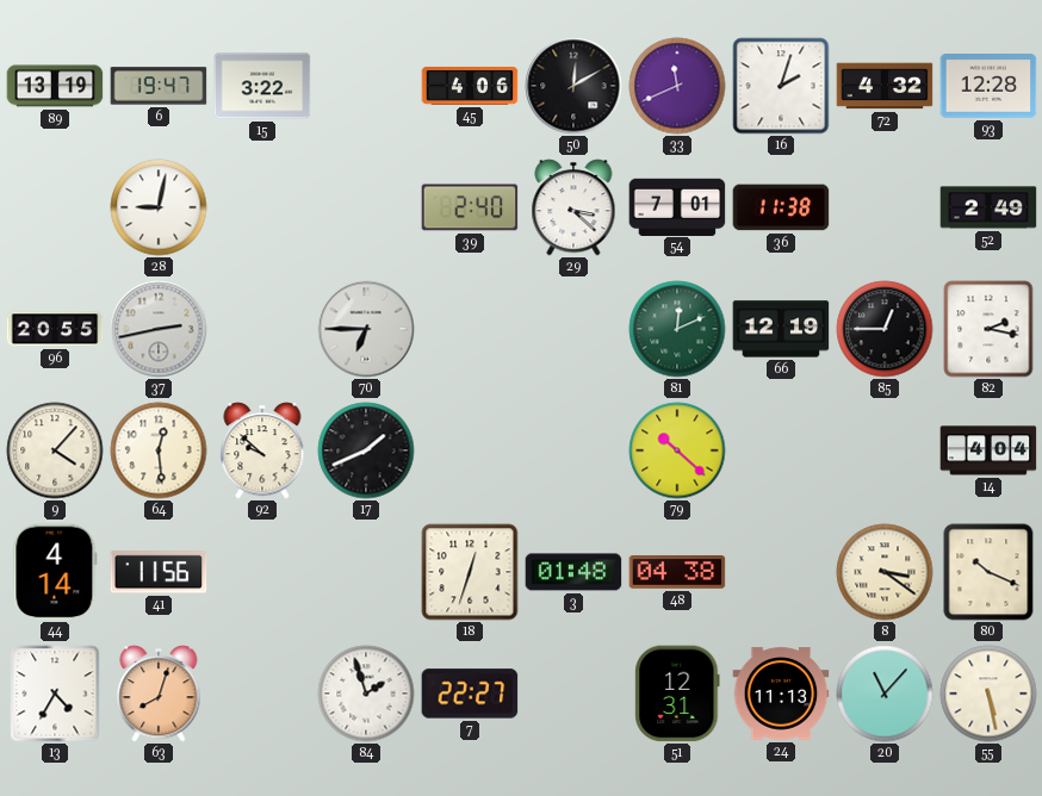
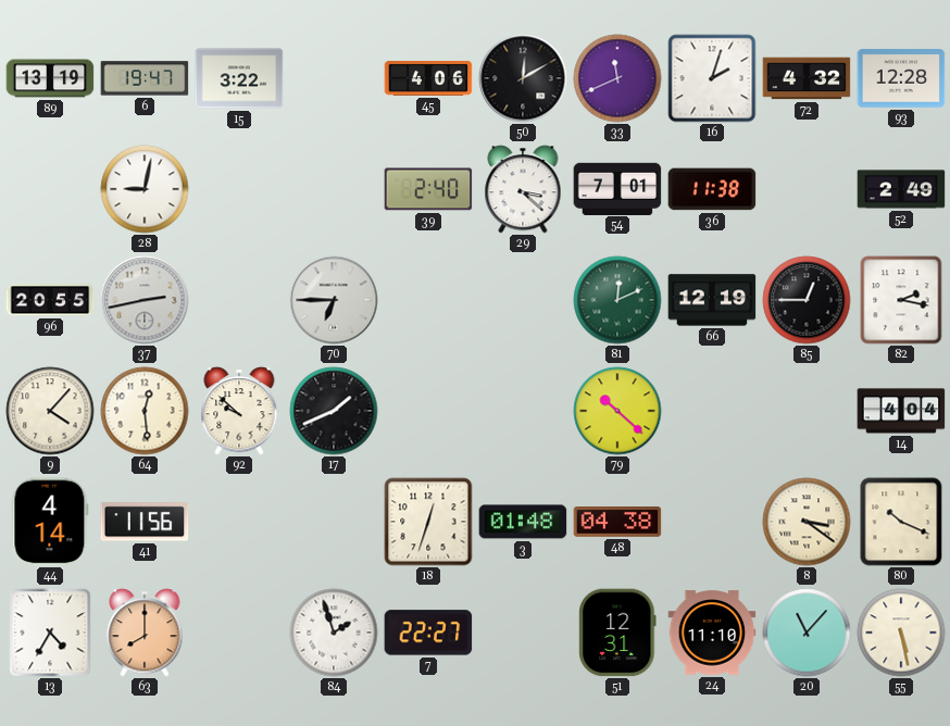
63: 8:03 -> 8:00 (145, 633)
24: 11:13 -> 11:10 (712, 633)
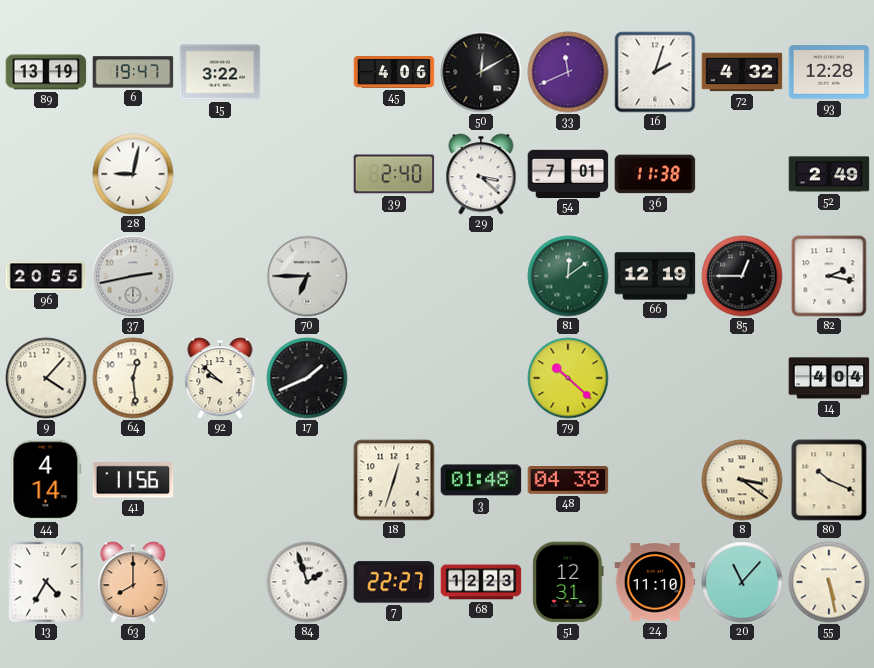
81: 12:11 -> 12:09 (568, 276)
68: none -> 12:23 (481, 582)
